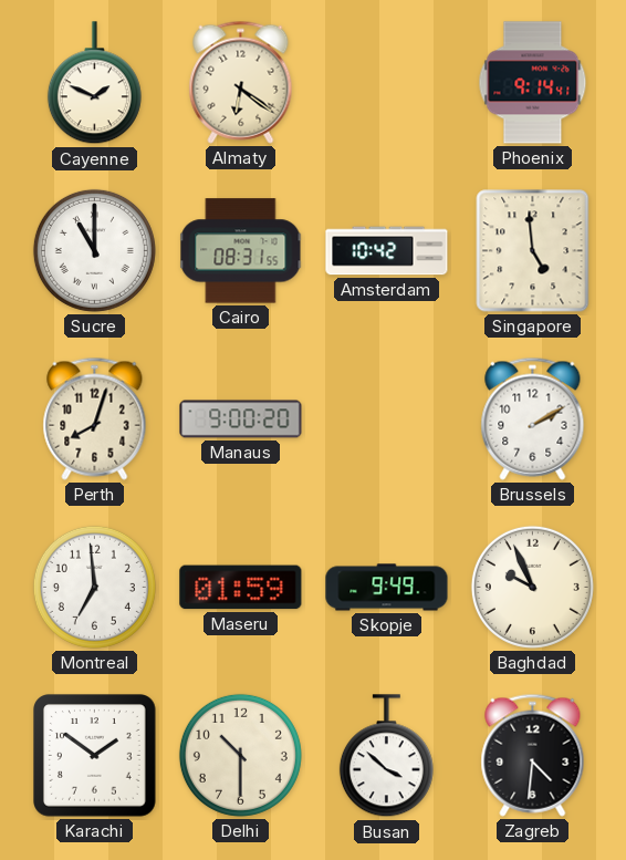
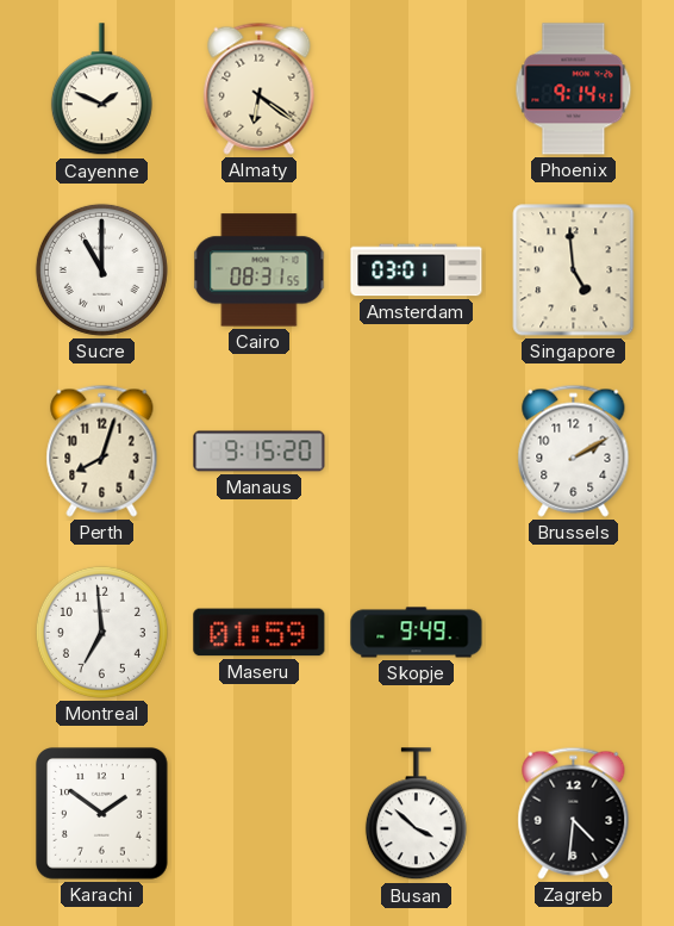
Amsterdam: 10:42 -> 03:01 (417, 271)
Manaus: 9:00 -> 9:15 (260, 452)
Baghdad: 9:56 -> none (532, 587)
Delhi: 10:30 -> none (240, 755)
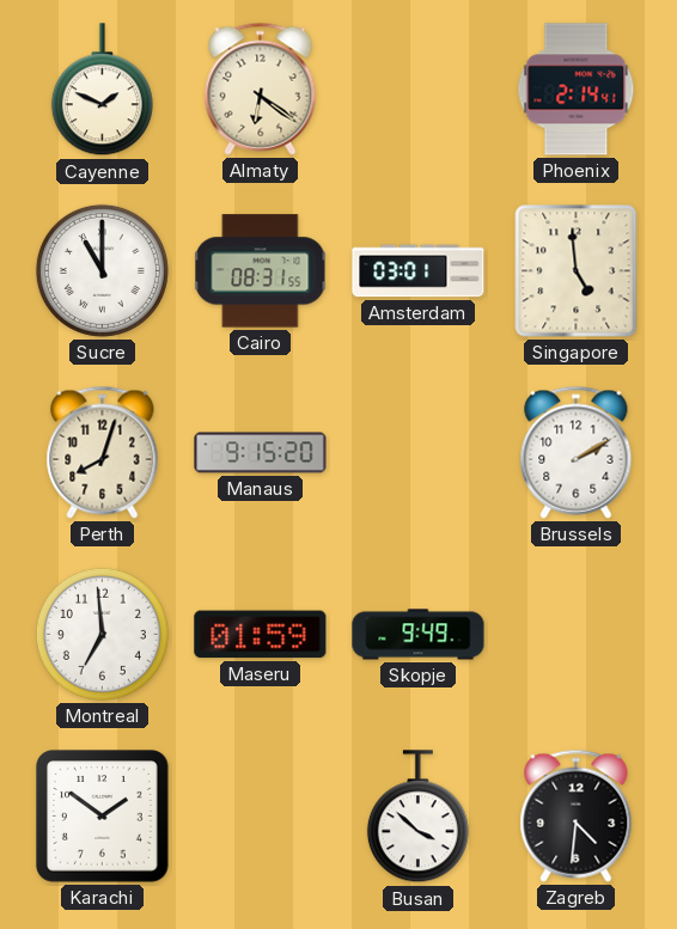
Phoenix: 9:14 -> 2:14 (577, 90)
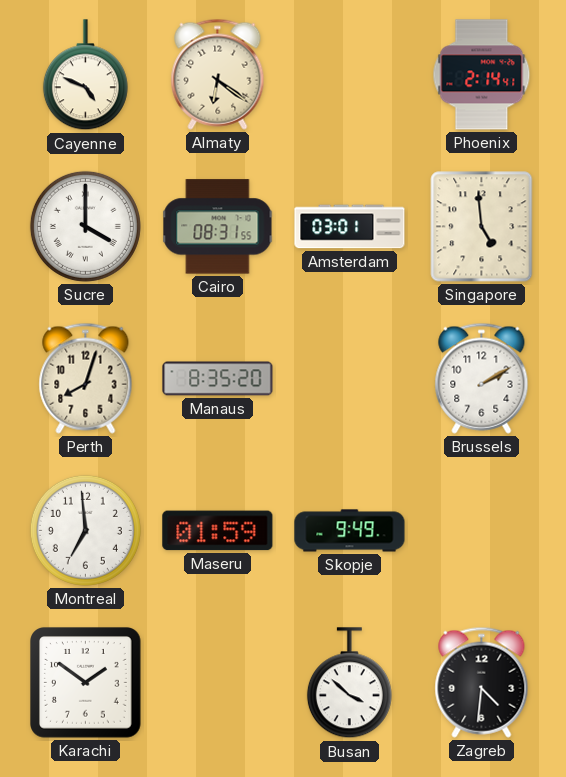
Cayenne: 1:49 -> 4:49 (85, 75)
Sucre: 11:00 -> 4:00 (85, 226)
Manaus: 9:15 -> 8:35 (218, 379)
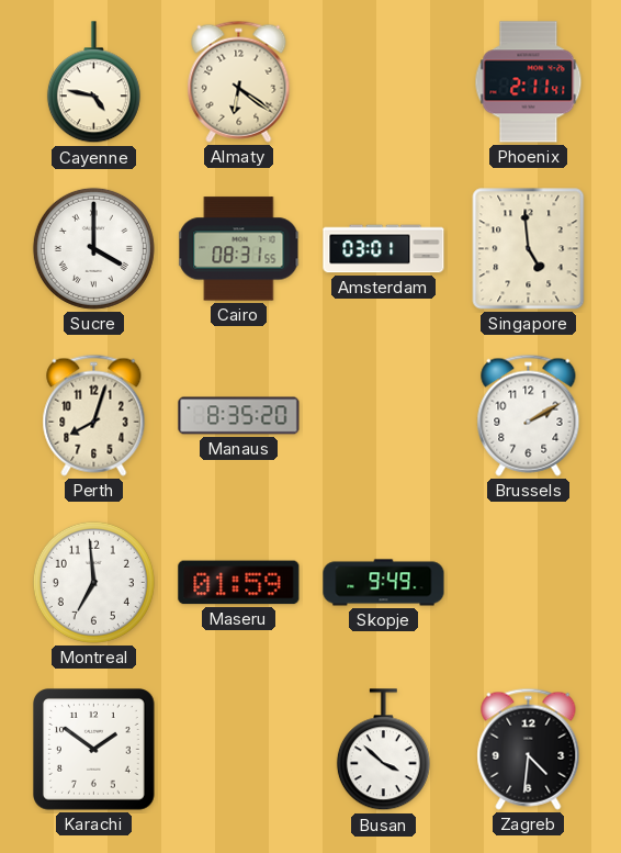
Cayenne: 4:49 -> 4:47 (93, 82)
Phoenix: 2:14 -> 2:11 (529, 82)
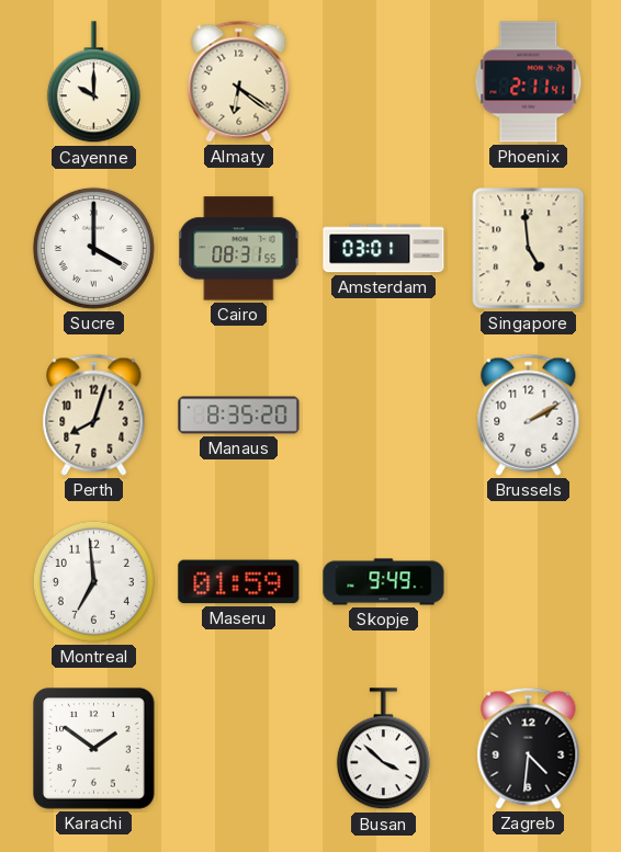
Cayenne: 4:47 -> 10:00 (93, 82)
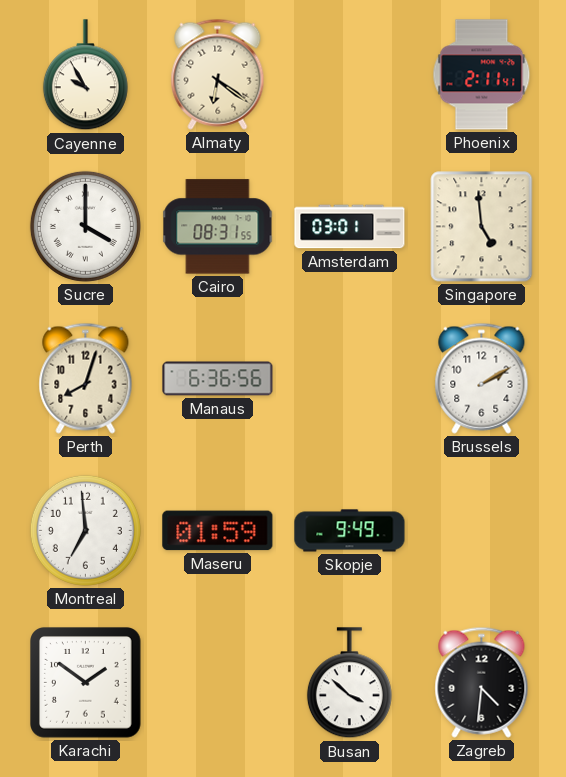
Cayenne: 10:00 -> 9:55 (85, 75)
Manaus: 8:35 -> 6:36 (218, 379)
